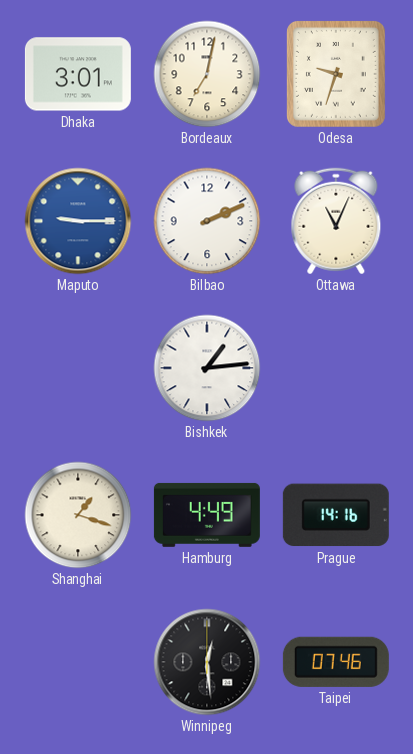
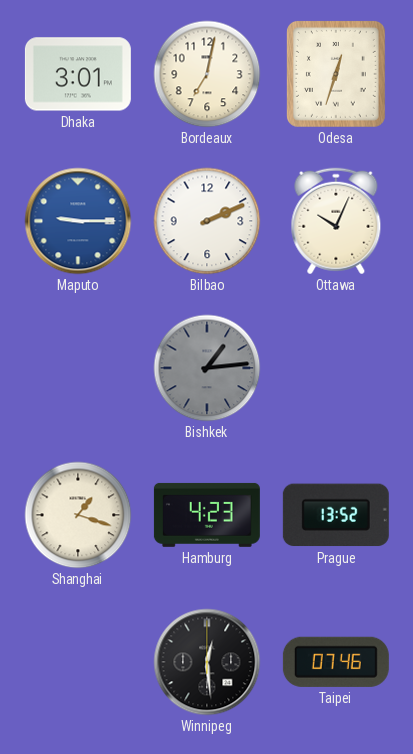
Odesa: 9:33 -> 12:33 (336, 74)
Ottawa: 11:04 -> 10:04 (336, 221)
Bishkek dial: white -> grey (207, 368)
Hamburg: 4:49 -> 4:23 (207, 515)
Prague: 14:16 -> 13:52 (336, 515)
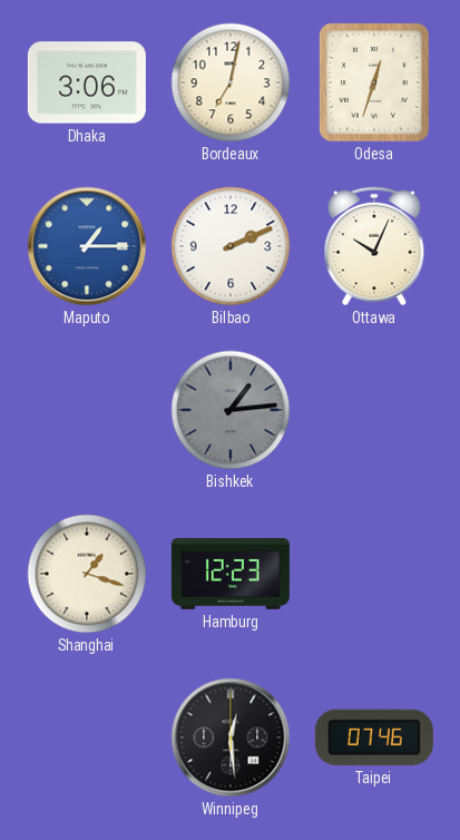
Dhaka: 3:01 -> 3:06 (87, 82)
Maputo: 9:15 -> 1:15 (87, 246)
Hamburg: 4:23 -> 12:23 (231, 574)
Prague: 13:52 -> none (336, 515)
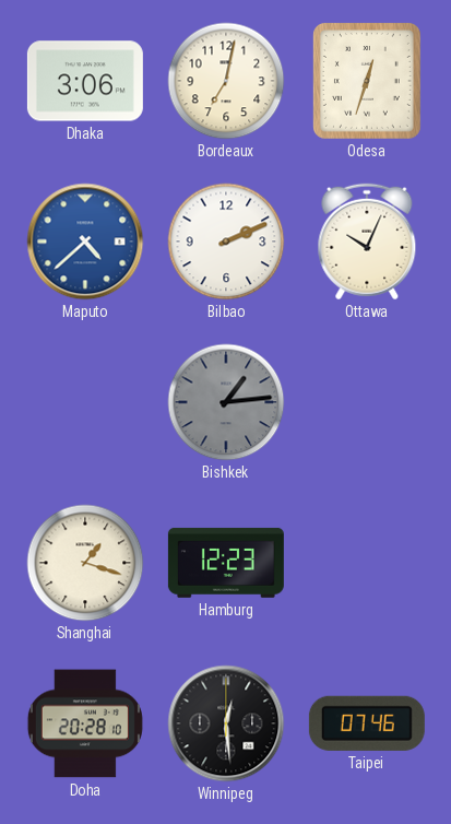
Maputo: 1:15 -> 4:38 (85, 242)
Doha: none -> 20:28 (85, 723)
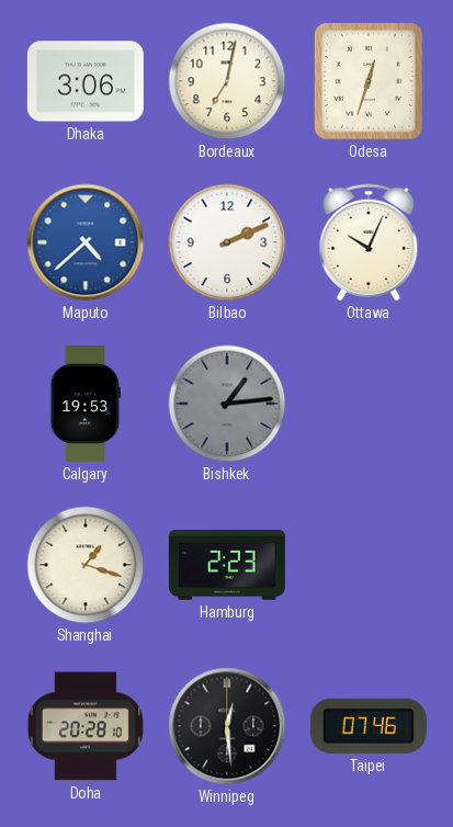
Calgary: none -> 19:53 (84, 404)
Hamburg: 12:23 -> 2:23 (227, 565)
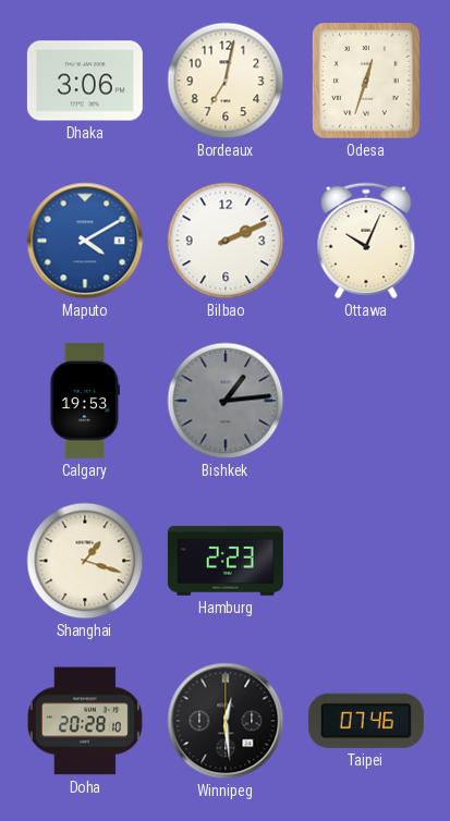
Maputo: 4:38 -> 4:10 (85, 241)
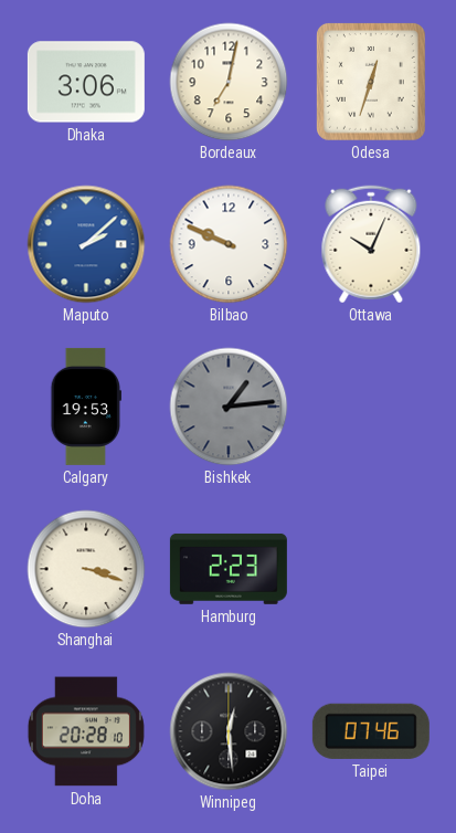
Maputo: 4:10 -> 2:08 (86, 244)
Bilbao: 2:11 -> 9:49 (229, 244)
Shanghai: 1:18 -> 3:18 (86, 569)
